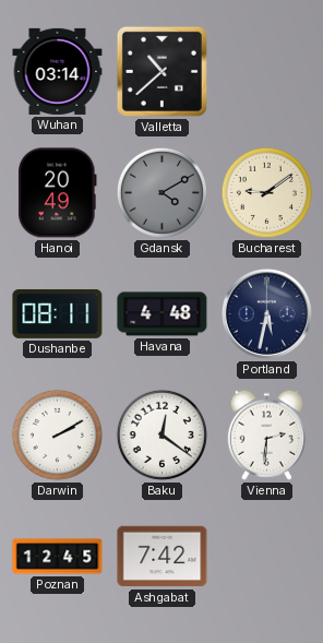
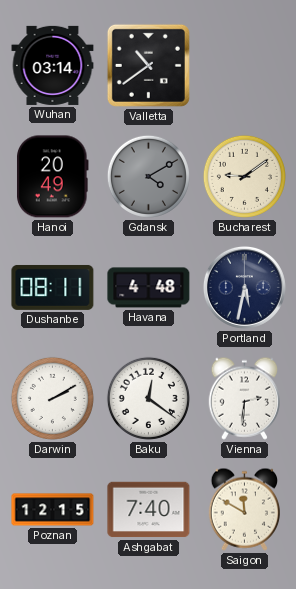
Valletta: 10:38 -> 10:39 (148, 65)
Poznan: 12:45 -> 12:15 (53, 510)
Ashgabat: 7:42 -> 7:40 (149, 510)
Saigon: none -> 11:50 (244, 509)
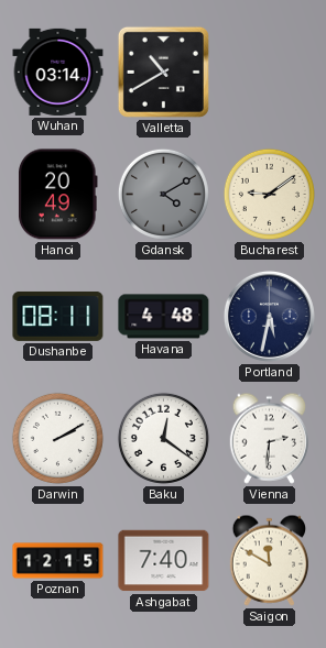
Valletta: 10:39 -> 10:40 (163, 72)
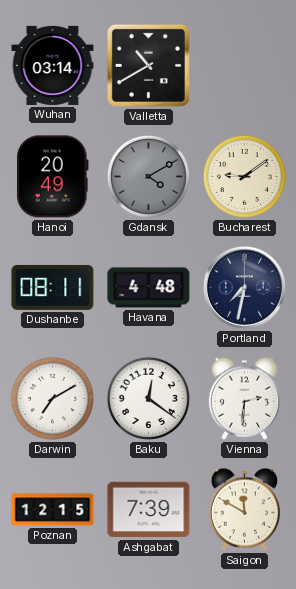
Portland: 5:32 -> 7:32 (244, 287)
Darwin: 2:10 -> 7:10 (52, 398)
Ashgabat: 7:40 -> 7:39 (149, 510)
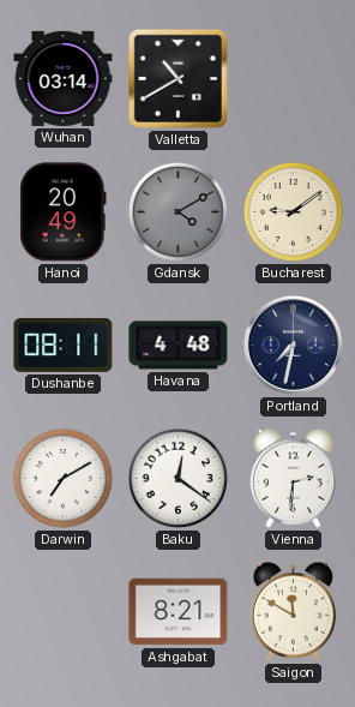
Poznan: 12:15 -> none (53, 510)
Ashgabat: 7:39 -> 8:21 (179, 612)
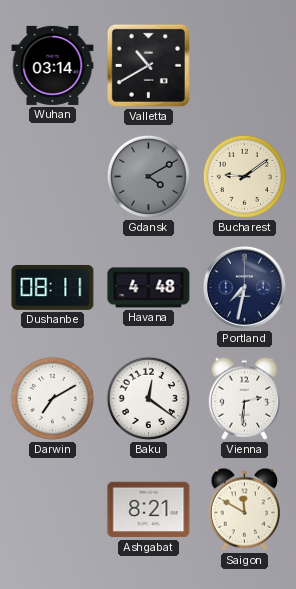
Hanoi: 20:49 -> none (64, 212)
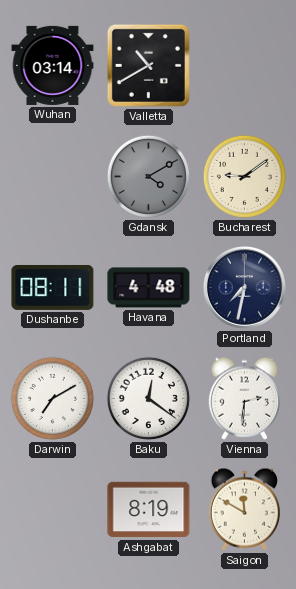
Ashgabat: 8:21 -> 8:19 (149, 510)
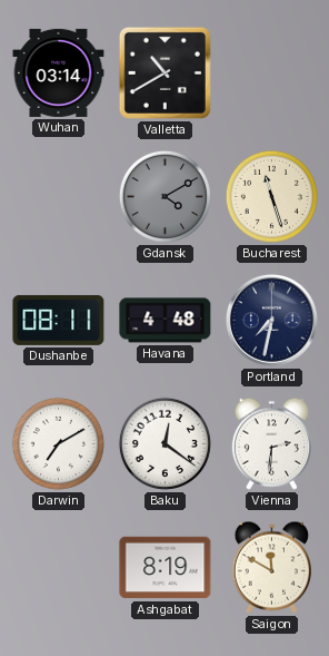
Bucharest: 9:09 -> 11:27 (271, 196)
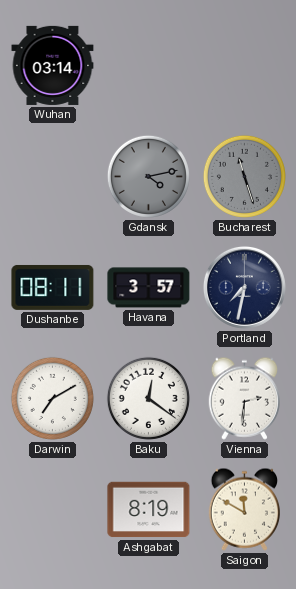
Valletta: 10:40 -> none (164, 72)
Gdansk: 4:10 -> 4:13 (148, 176)
Bucharest dial: cream -> grey (244, 176)
Havana: 4:48 -> 3:57 (149, 288)
